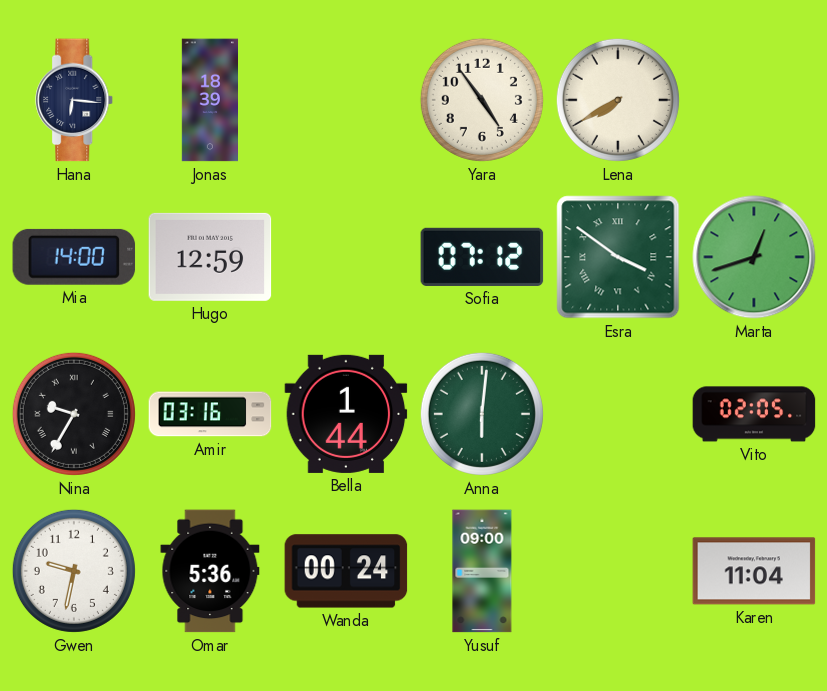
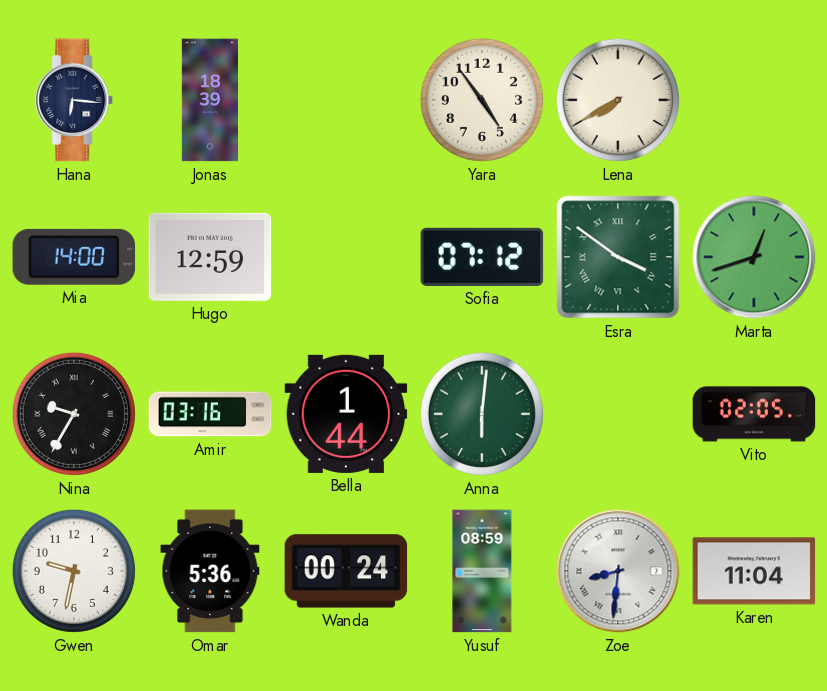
Yusuf: 09:00 -> 08:59 (482, 571)
Zoe: none -> 8:31 (618, 571)
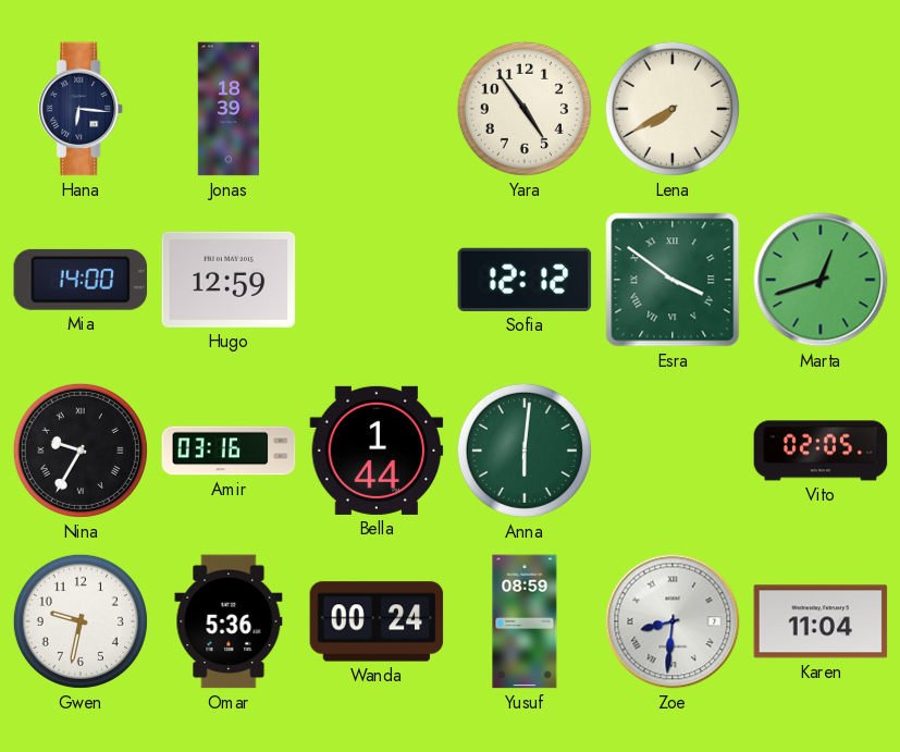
Sofia: 07:12 -> 12:12 (525, 280)
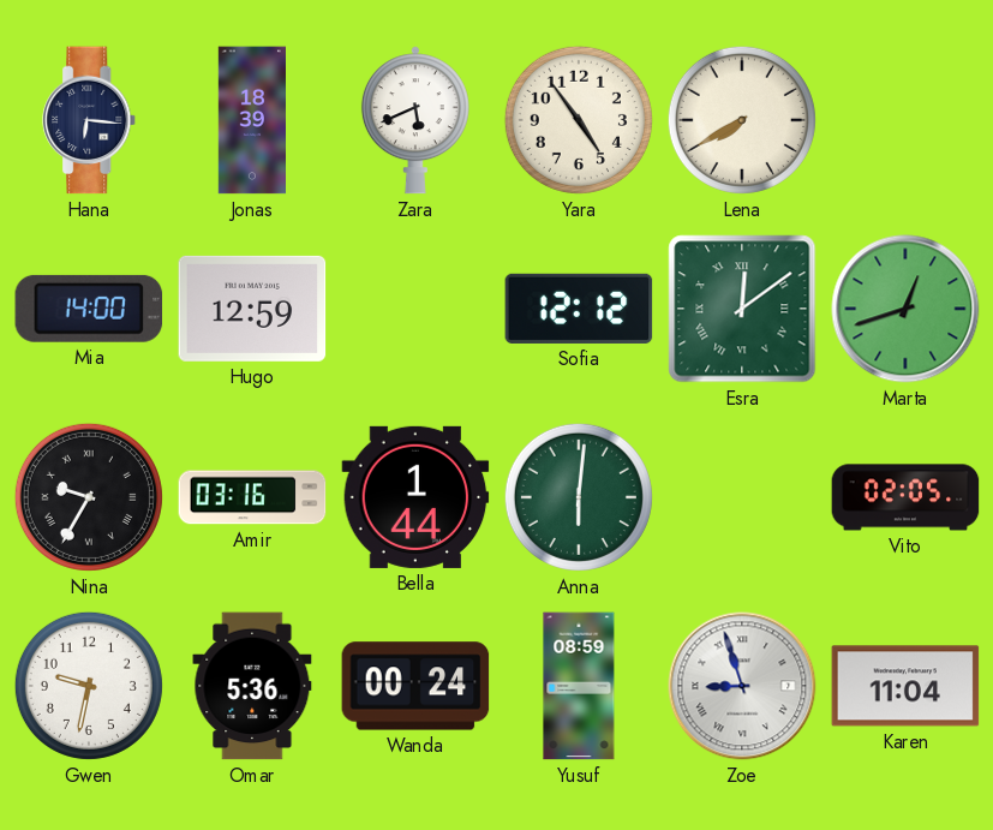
Zara: none -> 5:41 (415, 120)
Esra: 3:51 -> 12:09 (742, 309)
Zoe: 8:31 -> 8:57 (742, 686)
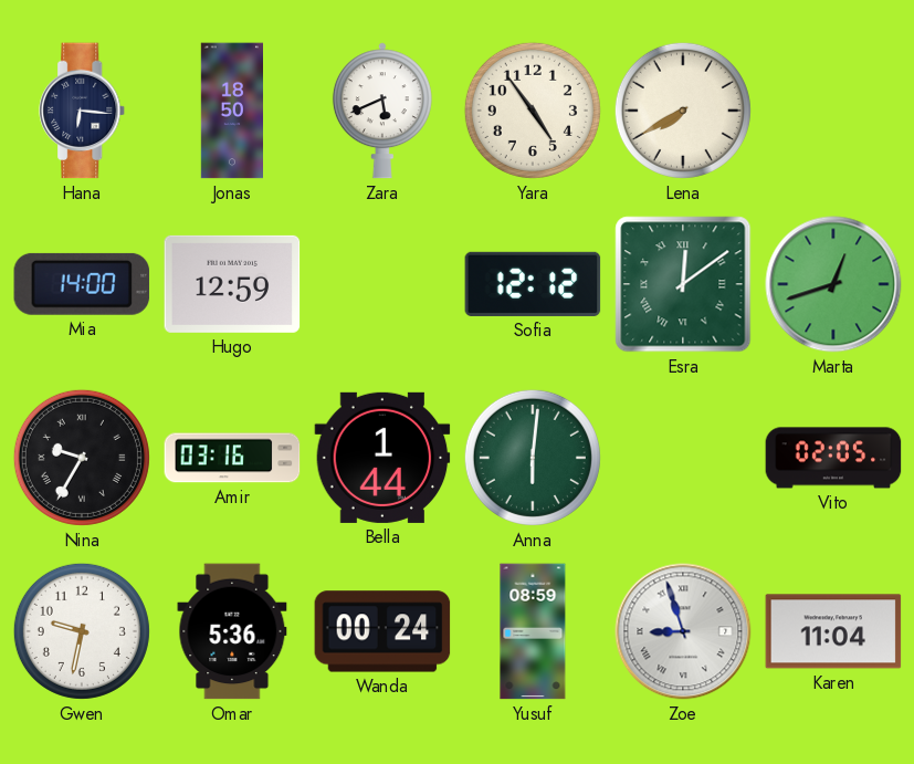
Jonas: 18:39 -> 18:50 (231, 111)
